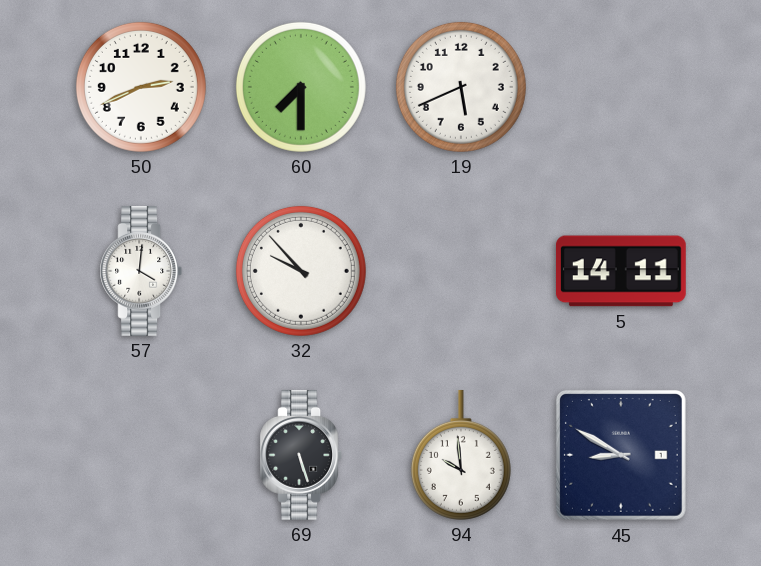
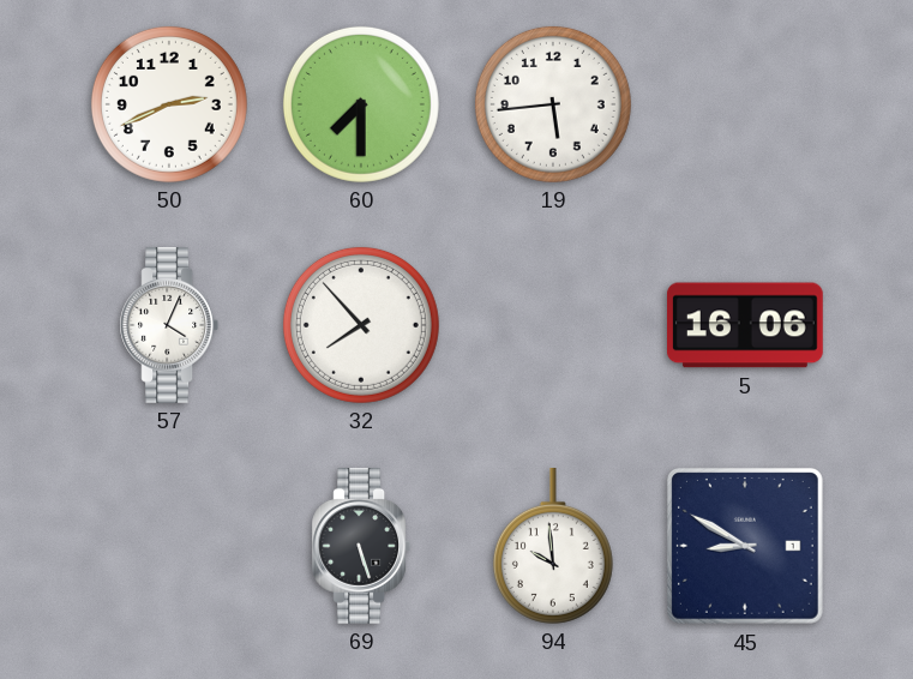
19: 5:41 -> 5:44 (553, 104)
57: 4:01 -> 4:04 (169, 325)
32: 9:53 -> 7:53 (361, 325)
5: 14:11 -> 16:06 (745, 325)
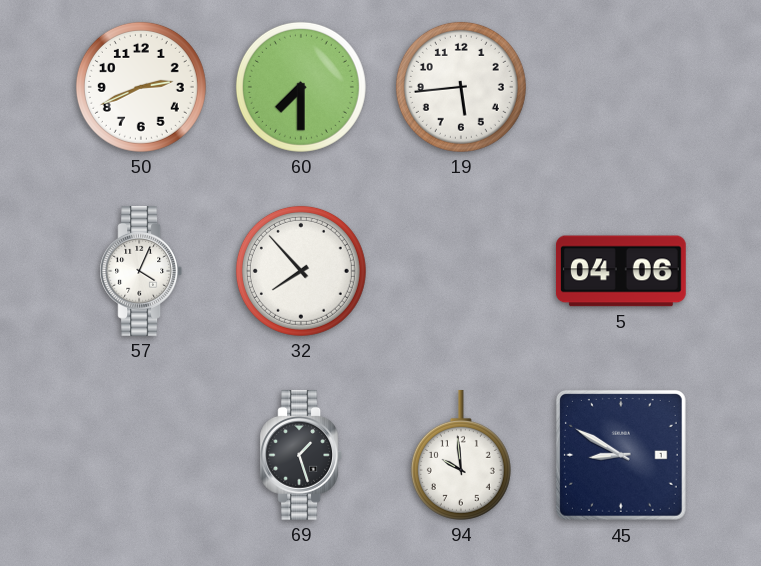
5: 16:06 -> 04:06 (621, 271)
69: 5:27 -> 1:27 (301, 455)
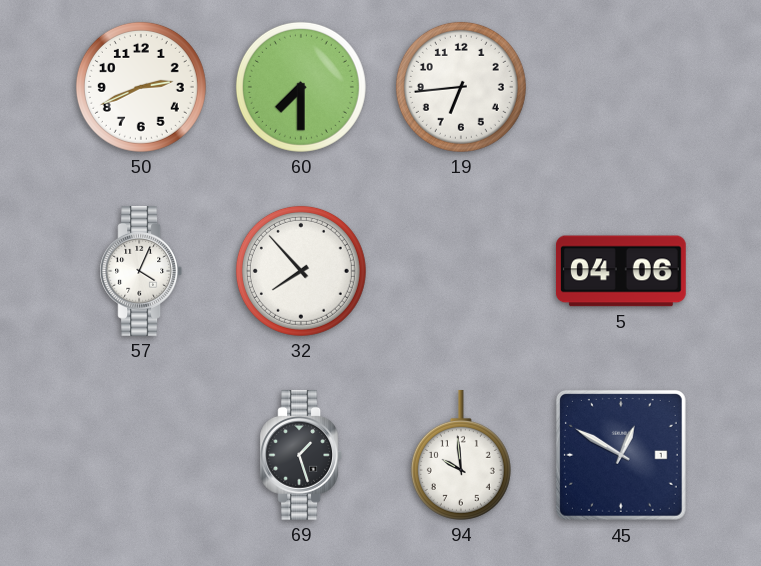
19: 5:44 -> 6:44 (461, 87)
45: 8:50 -> 12:50 (621, 455)
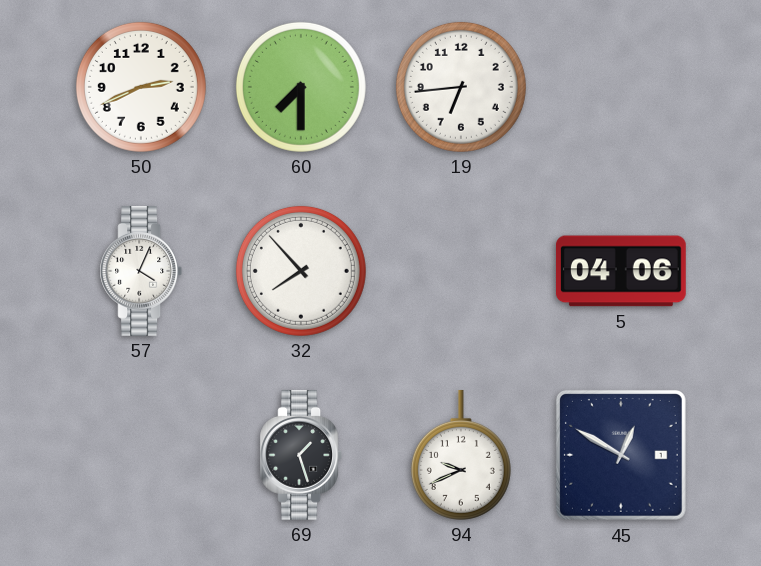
94: 9:59 -> 9:41 (461, 455)
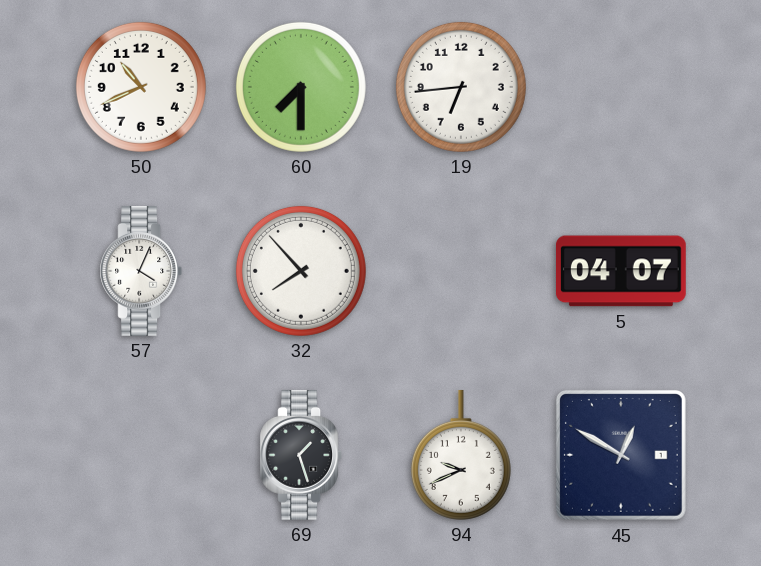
50: 2:41 -> 10:41 (141, 87)
5: 04:06 -> 04:07 (621, 271)
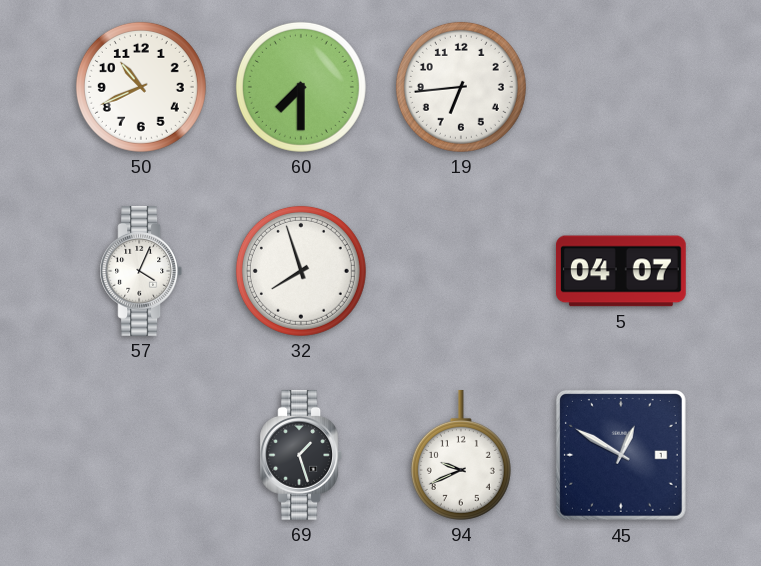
32: 7:53 -> 7:57 (301, 271)
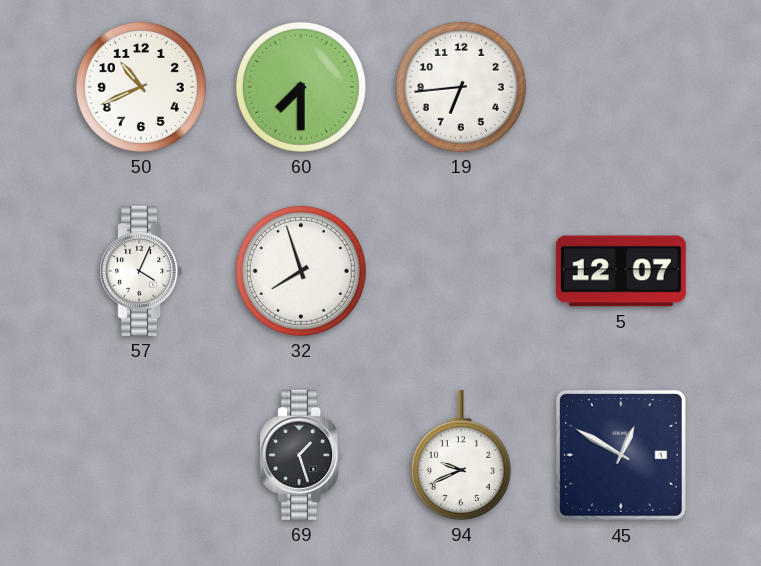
5: 04:07 -> 12:07 (621, 271)
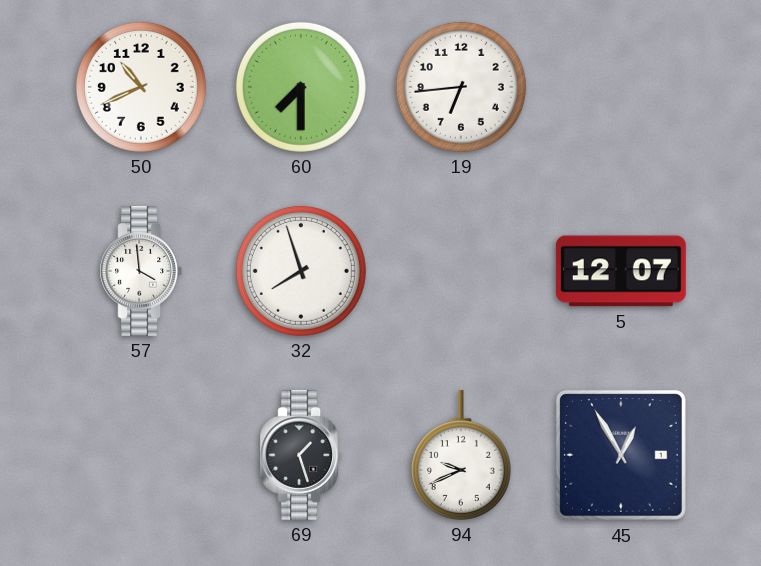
57: 4:04 -> 3:59 (141, 271)
45: 12:50 -> 12:55 (621, 455)
